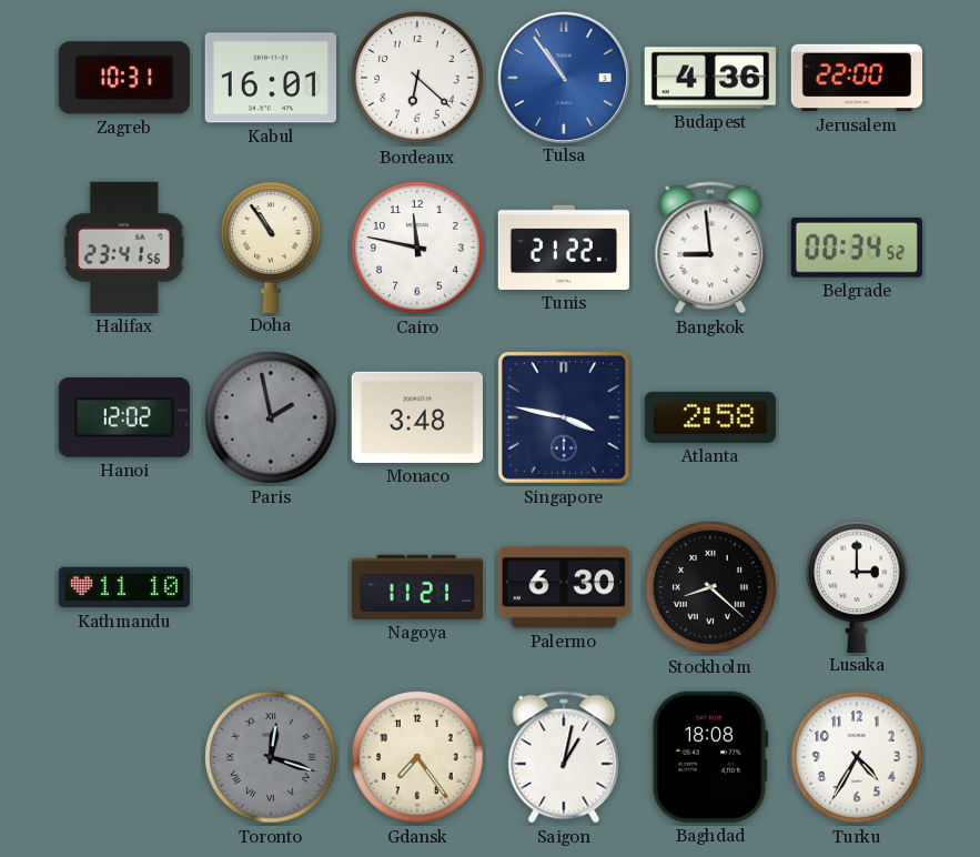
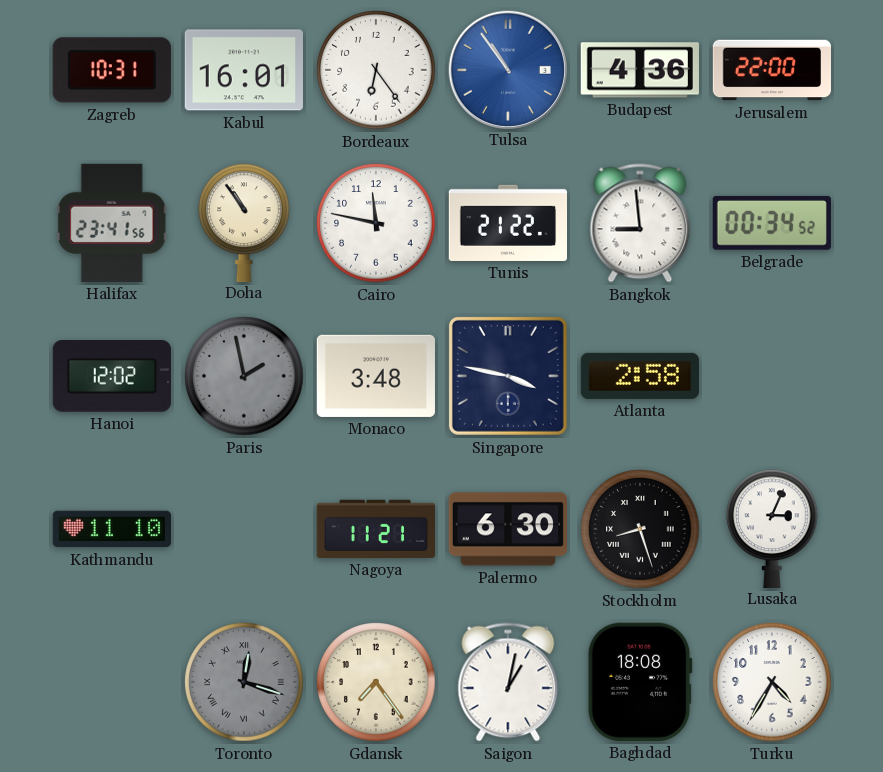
Bordeaux: 6:22 -> 6:24 (376, 70)
Stockholm: 8:22 -> 8:27 (640, 529)
Lusaka: 3:00 -> 3:04 (772, 528)
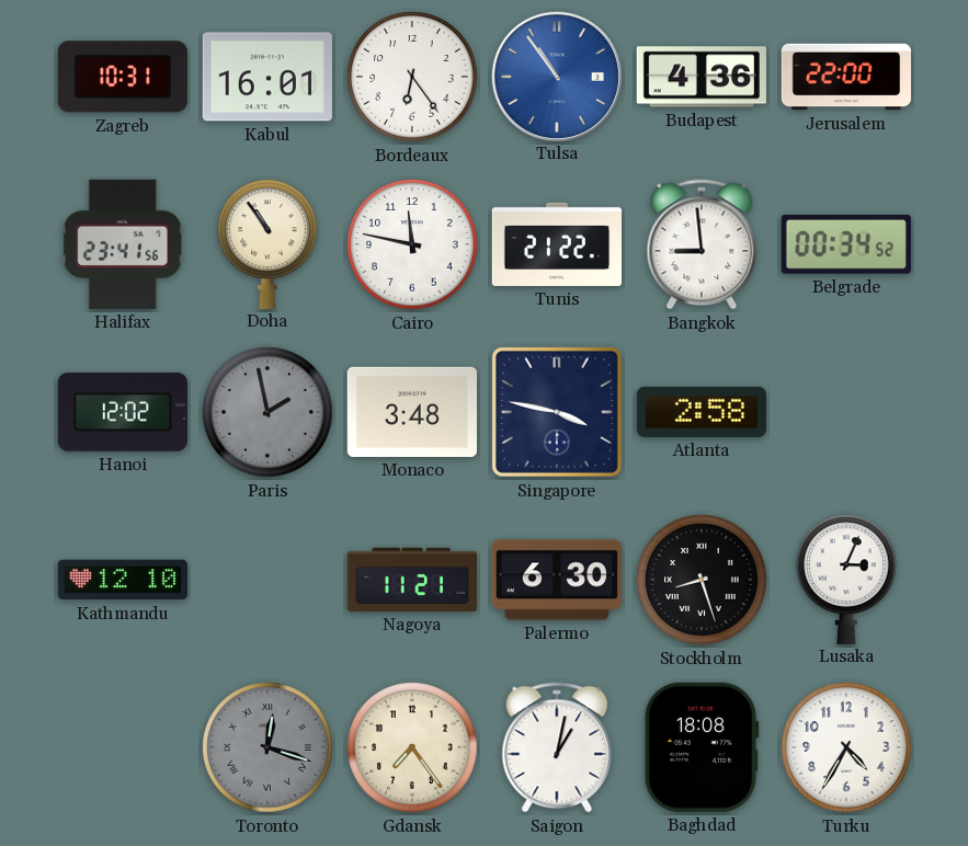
Kathmandu: 11:10 -> 12:10 (123, 580)
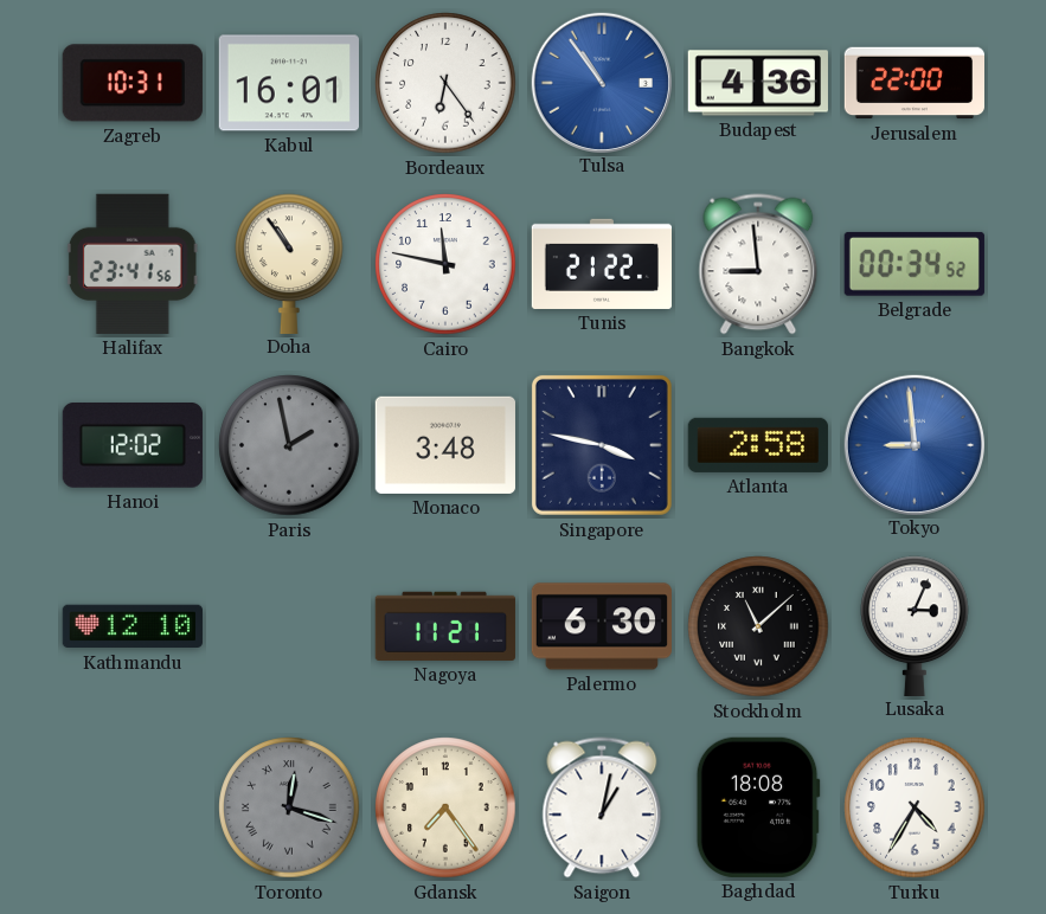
Tokyo: none -> 8:59 (913, 444)
Stockholm: 8:27 -> 11:08 (758, 626)
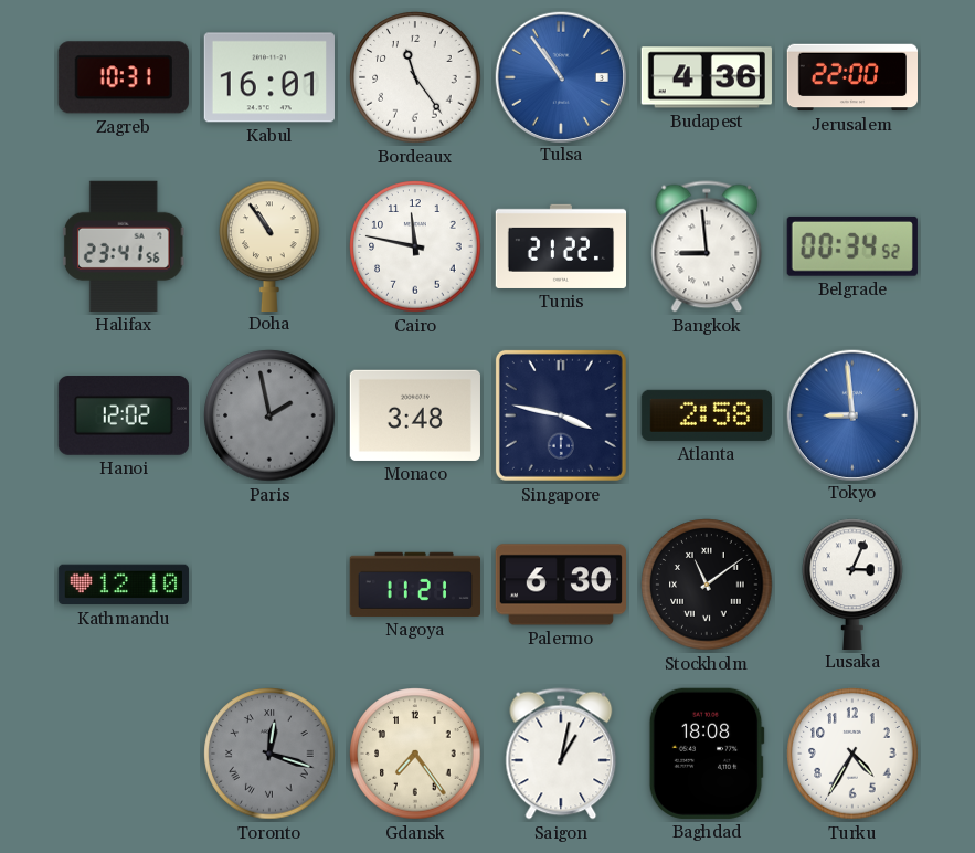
Bordeaux: 6:24 -> 11:24 (415, 77)
Stockholm: 11:08 -> 11:09 (707, 585)
